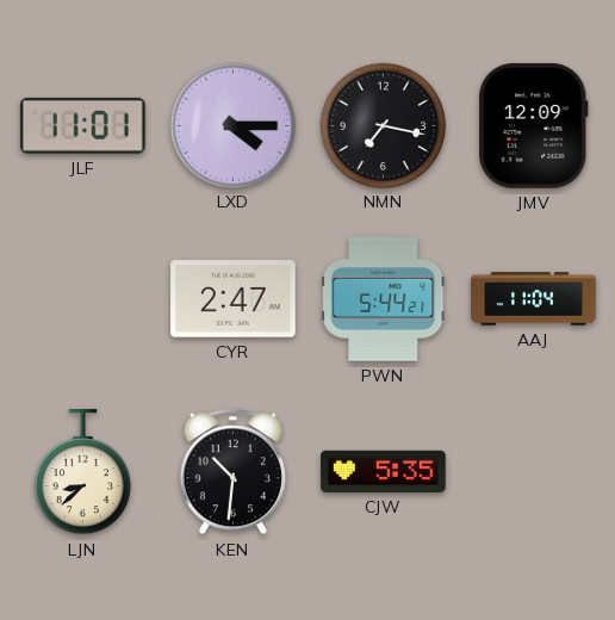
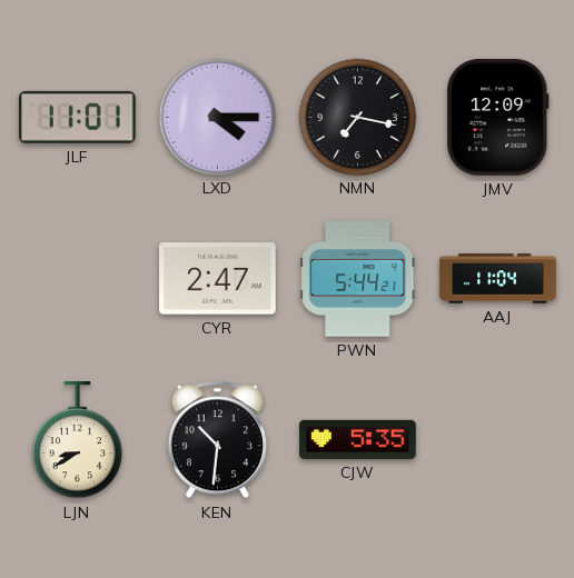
LJN: 8:38 -> 8:40 (77, 440)
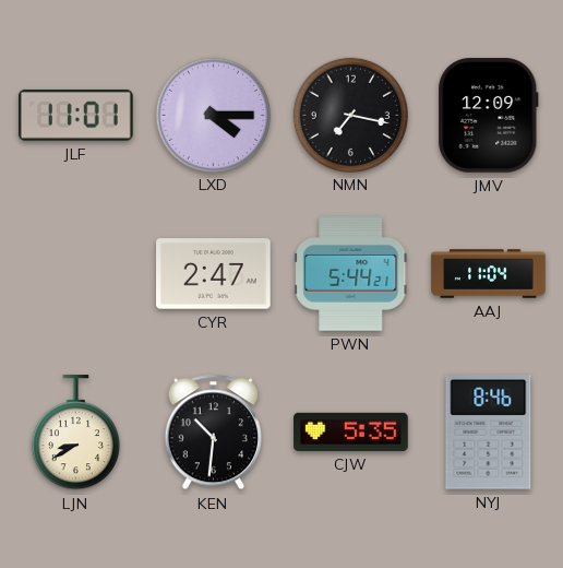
NYJ: none -> 8:46 (489, 433)
